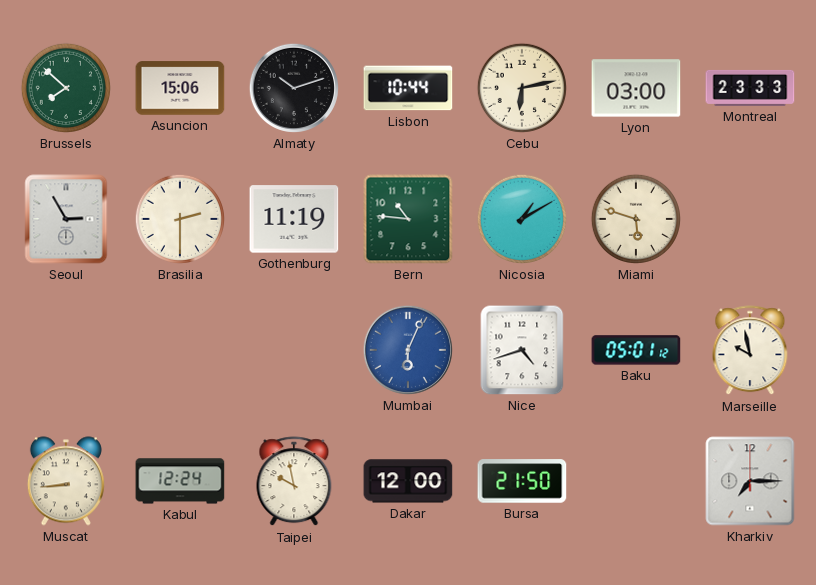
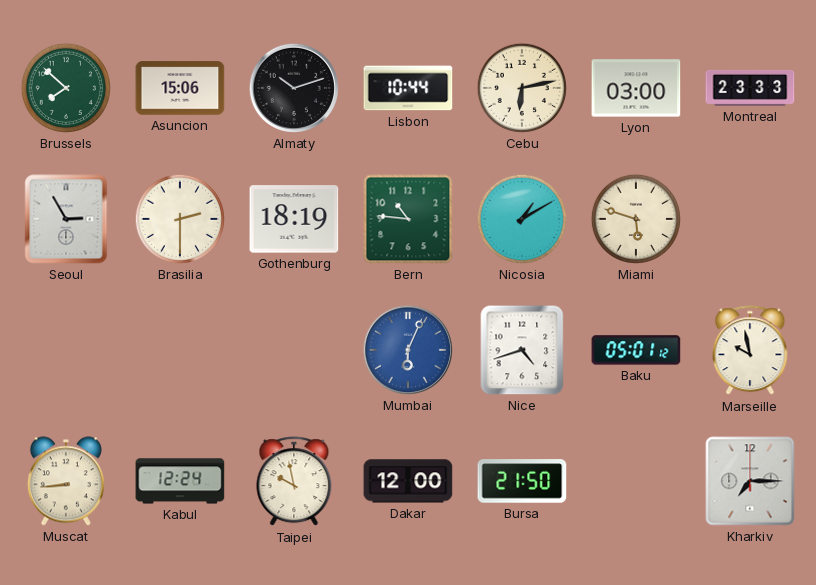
Gothenburg: 11:19 -> 18:19 (294, 219)
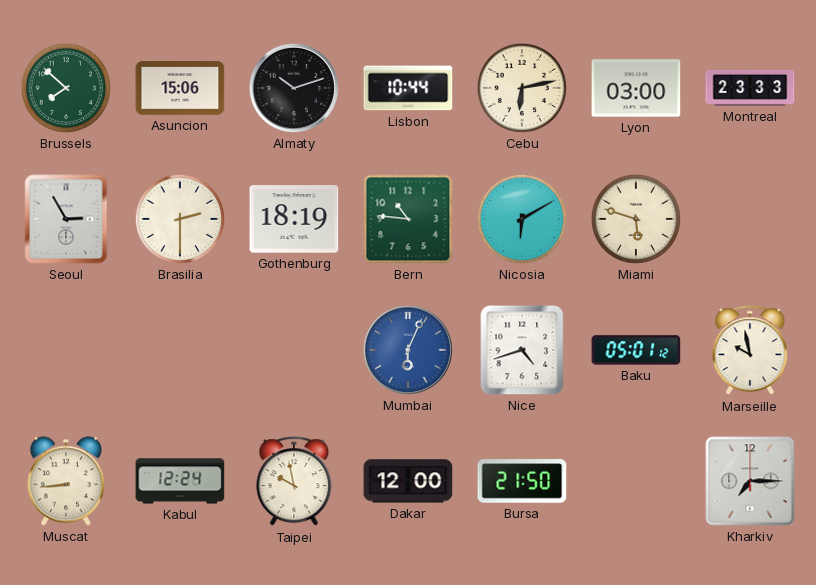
Nicosia: 1:10 -> 6:10 (522, 219)
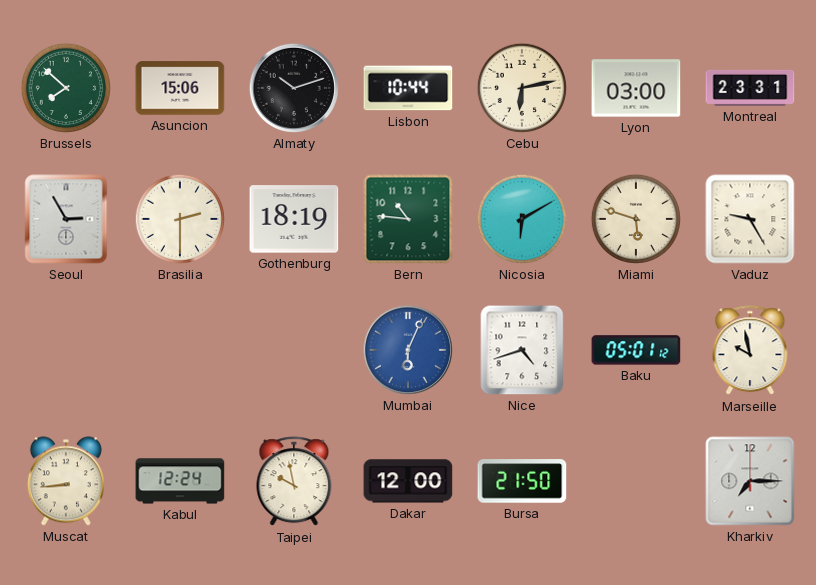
Montreal: 23:33 -> 23:31 (750, 88)
Vaduz: none -> 9:25 (750, 219)
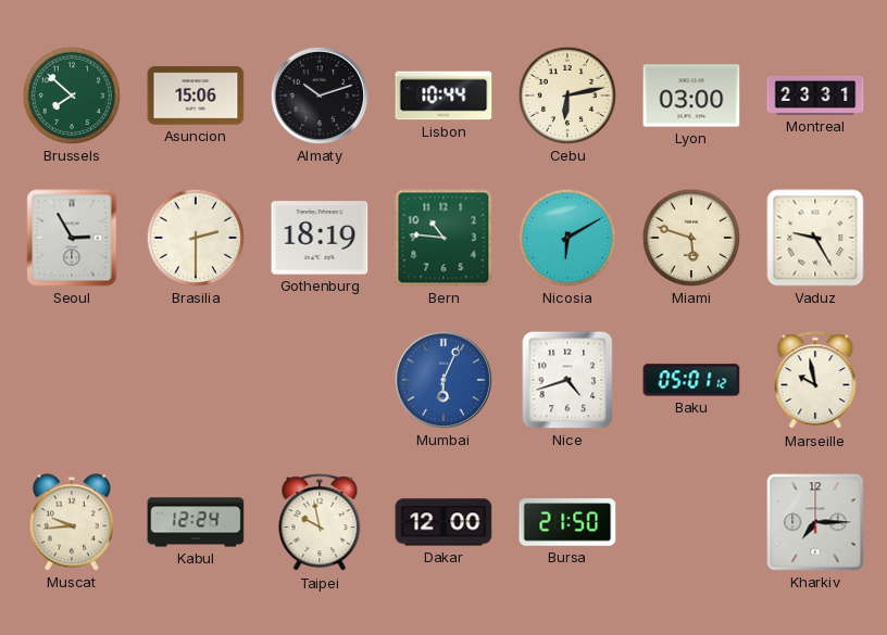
Muscat: 8:44 -> 9:44 (72, 522)
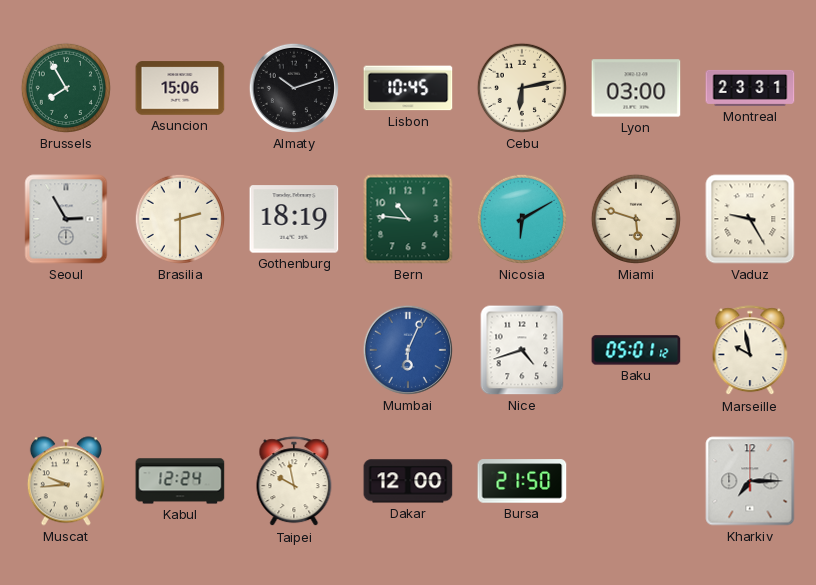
Brussels: 7:52 -> 7:55 (66, 88)
Lisbon: 10:44 -> 10:45 (408, 88)
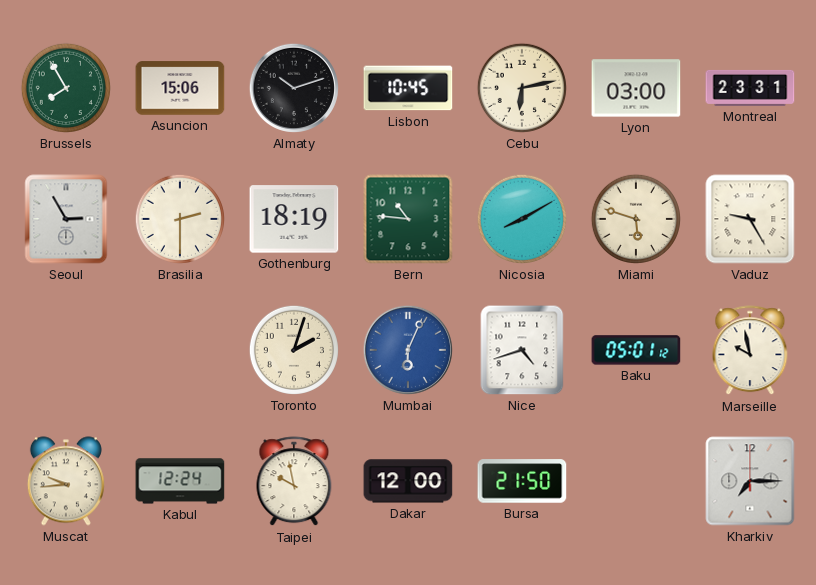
Nicosia: 6:10 -> 8:10 (522, 219)
Toronto: none -> 2:03 (294, 350)
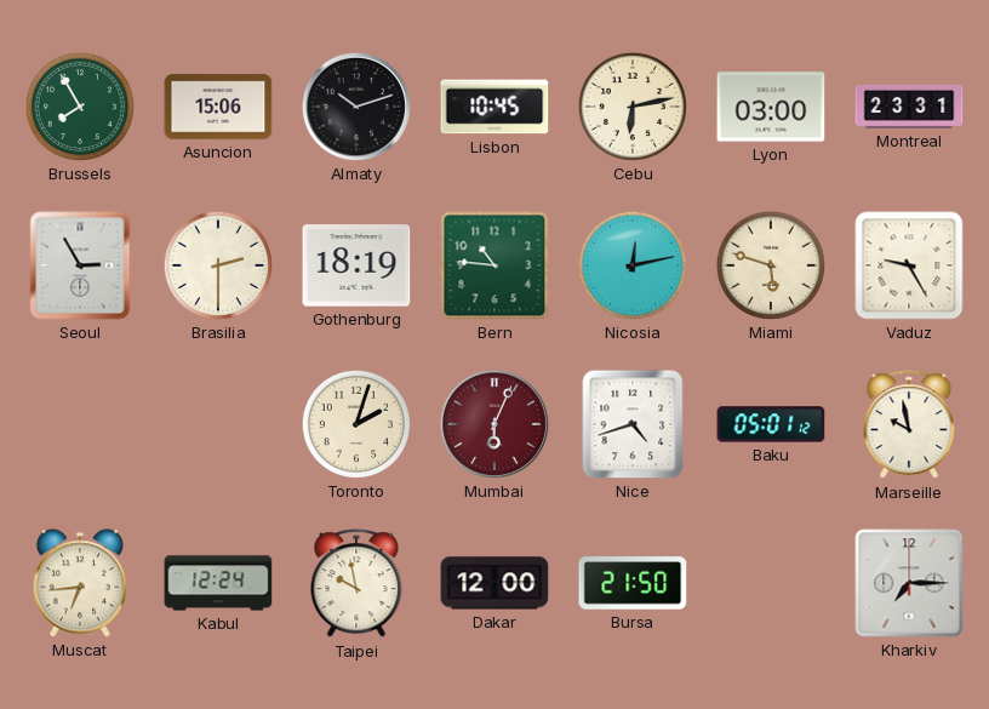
Nicosia: 8:10 -> 12:13 (633, 265)
Mumbai dial: blue -> burgundy (494, 424)
Muscat: 9:44 -> 6:44 (80, 583)
